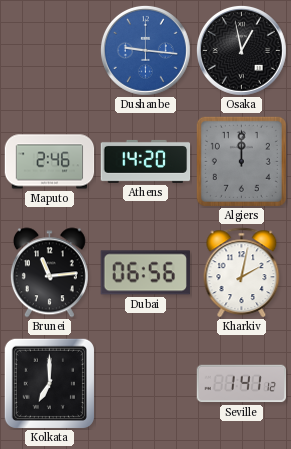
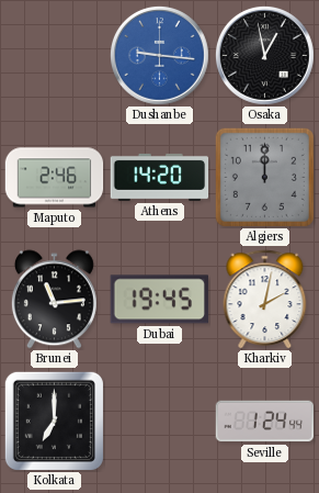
Dubai: 06:56 -> 19:45 (159, 300)
Seville: 1:41 -> 1:24 (265, 422)
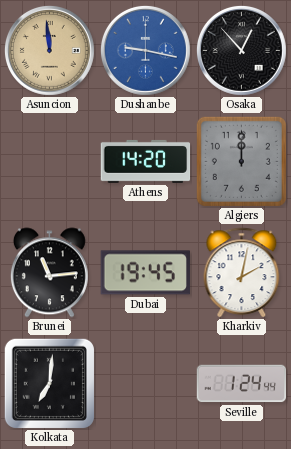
Asuncion: none -> 11:59 (49, 50)
Dushanbe: 9:16 -> 9:17 (145, 50)
Osaka: 12:58 -> 12:53 (241, 50)
Maputo: 2:46 -> none (55, 178)
Kolkata: 7:00 -> 7:01 (49, 383)
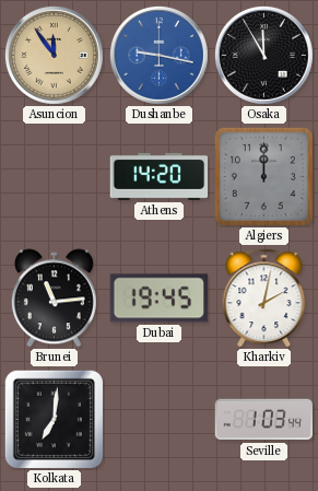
Asuncion: 11:59 -> 11:54 (54, 55)
Osaka: 12:53 -> 11:55 (263, 55)
Seville: 1:24 -> 1:03 (264, 420)
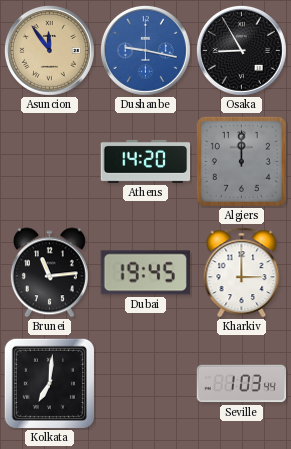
Osaka: 11:55 -> 8:55 (241, 50)
Kharkiv: 2:02 -> 3:00 (242, 273)
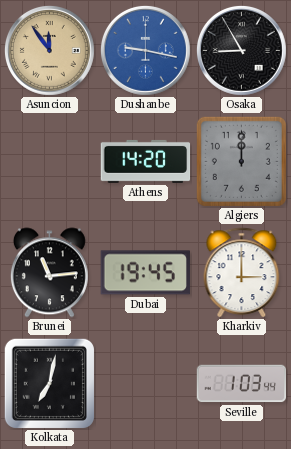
Kolkata: 7:01 -> 7:02 (49, 383)
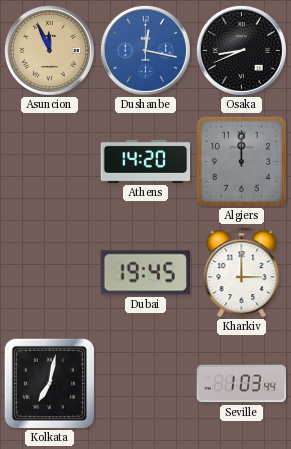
Asuncion: 11:54 -> 11:56 (49, 50)
Dushanbe: 9:17 -> 12:17 (145, 50)
Osaka: 8:55 -> 8:41 (241, 50)
Brunei: 11:14 -> none (49, 273)
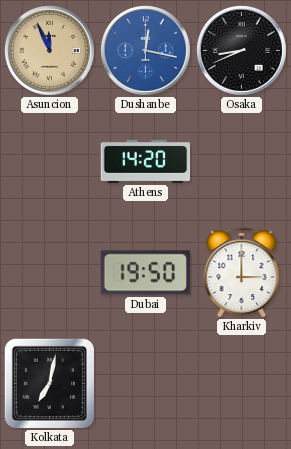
Algiers: 12:00 -> none (241, 161)
Dubai: 19:45 -> 19:50 (145, 273)
Seville: 1:03 -> none (242, 384)
